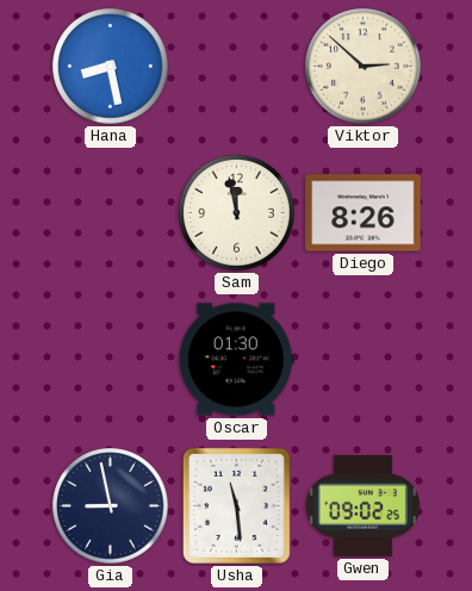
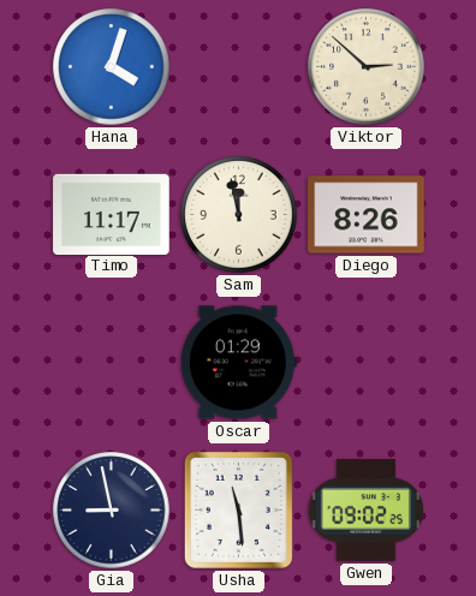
Hana: 8:28 -> 4:03 (112, 67)
Timo: none -> 11:17 (112, 214)
Oscar: 01:30 -> 01:29 (238, 363)
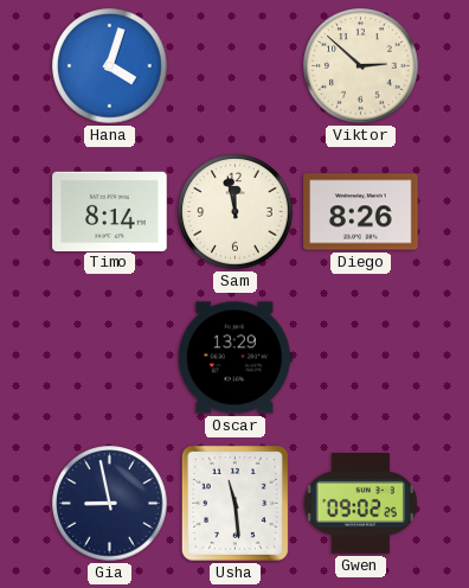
Timo: 11:17 -> 8:14 (110, 211)
Oscar: 01:29 -> 13:29 (234, 358)
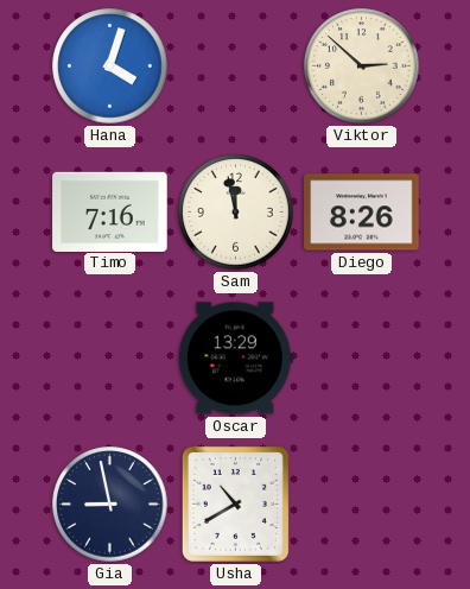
Timo: 8:14 -> 7:16 (110, 211)
Usha: 11:29 -> 10:40 (235, 503)
Gwen: 09:02 -> none (360, 504)
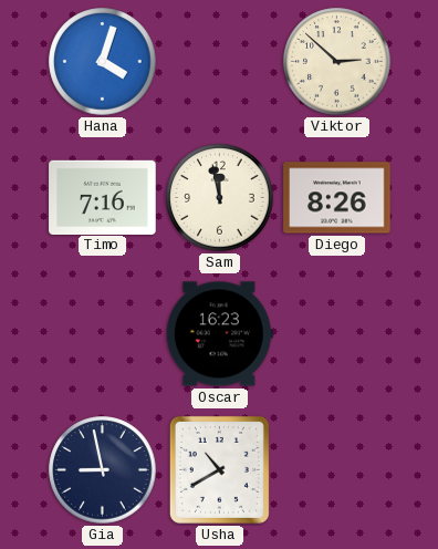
Oscar: 13:29 -> 16:23 (219, 334)
